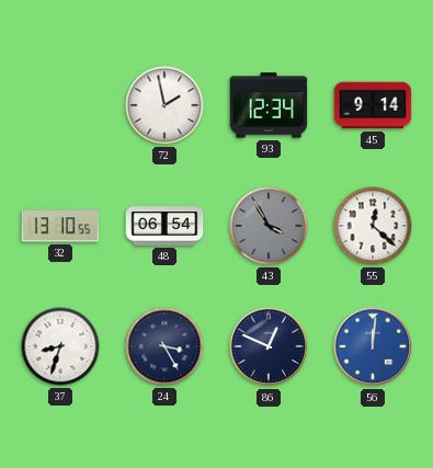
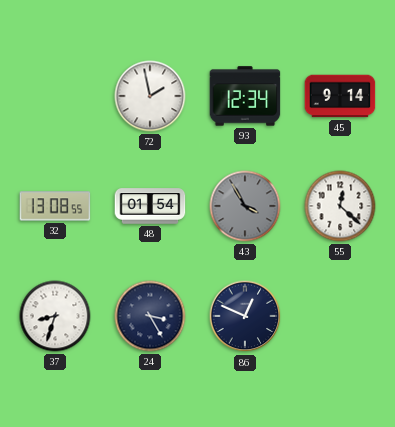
32: 13:10 -> 13:08 (55, 206)
48: 06:54 -> 01:54 (150, 206)
56: 12:01 -> none (373, 346)
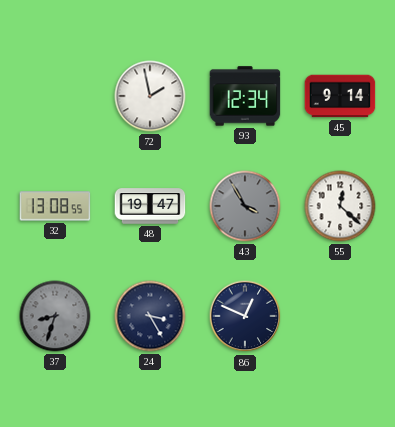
48: 01:54 -> 19:47 (150, 206)
37 dial: white -> grey (55, 316)
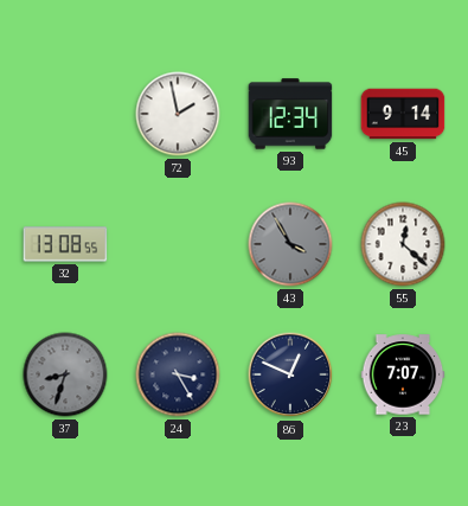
48: 19:47 -> none (150, 206)
23: none -> 7:07 (403, 374)
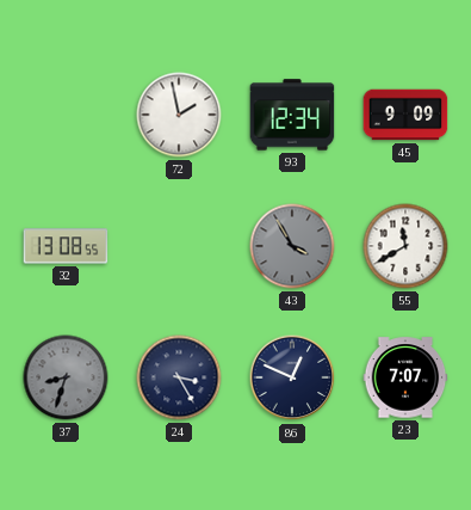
45: 9:14 -> 9:09 (405, 115)
55: 12:22 -> 11:40 (405, 246)
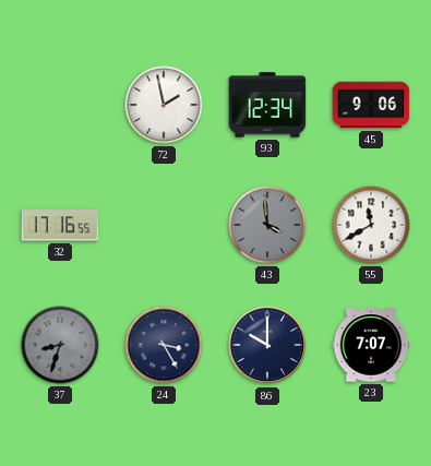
45: 9:09 -> 9:06 (371, 105)
32: 13:08 -> 17:16 (60, 225)
43: 3:55 -> 3:59 (267, 225)
86: 12:49 -> 10:00 (267, 345)
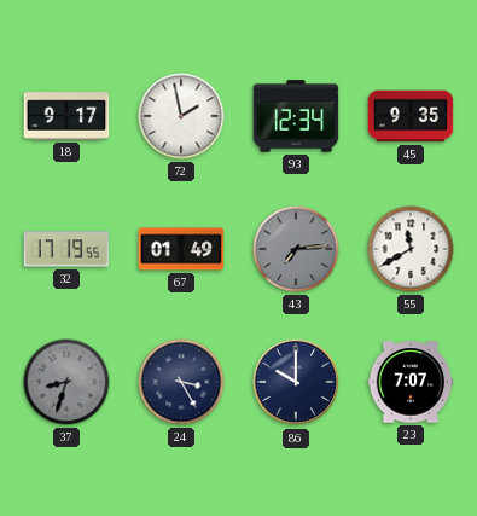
18: none -> 9:17 (66, 116)
45: 9:06 -> 9:35 (411, 116)
32: 17:16 -> 17:19 (66, 249)
67: none -> 01:49 (181, 249)
43: 3:59 -> 7:14 (296, 249)
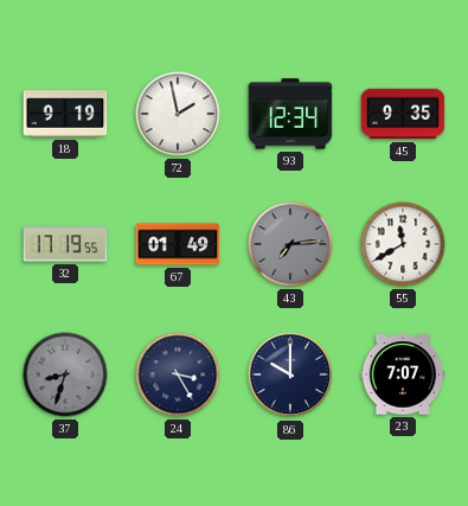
18: 9:17 -> 9:19 (65, 114)
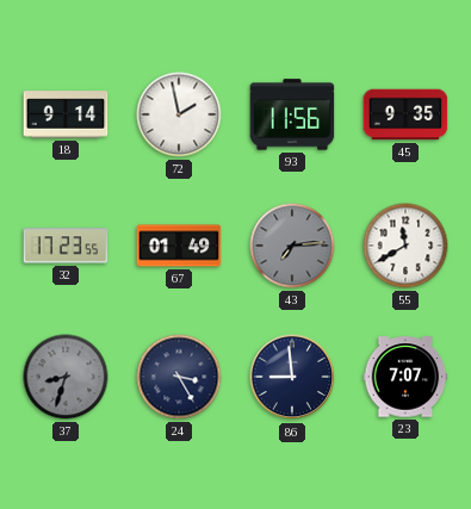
18: 9:19 -> 9:14 (66, 114)
93: 12:34 -> 11:56 (292, 114)
32: 17:19 -> 17:23 (66, 246)
86: 10:00 -> 8:59 (292, 377)
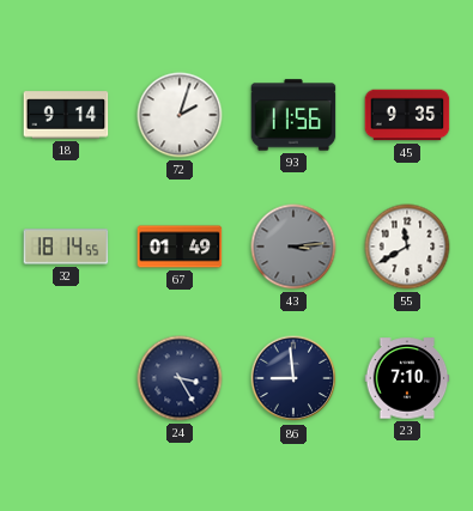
72: 1:58 -> 2:03 (180, 115)
32: 17:23 -> 18:14 (66, 247)
43: 7:14 -> 3:14 (293, 247)
37: 8:33 -> none (66, 377)
23: 7:07 -> 7:10 (407, 378)
